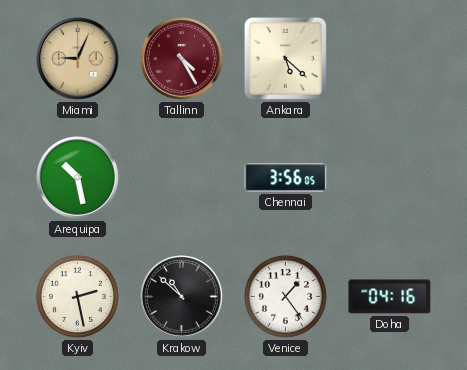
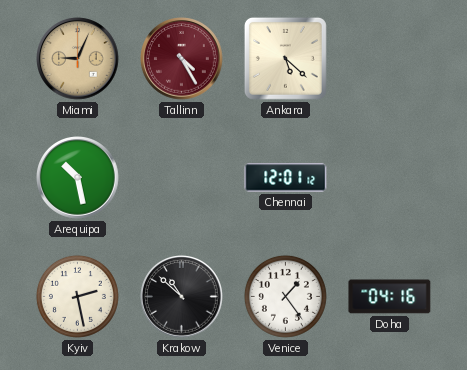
Chennai: 3:56 -> 12:01 (286, 178)
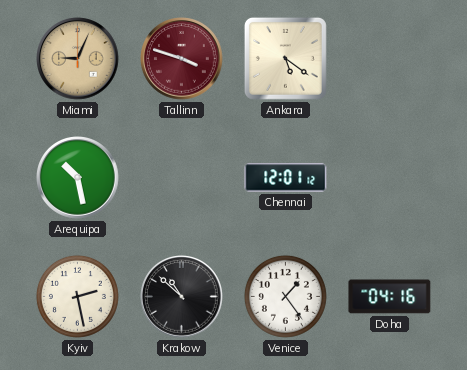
Tallinn: 4:25 -> 3:48 (182, 59)
Ankara: 5:22 -> 5:21 (285, 58)
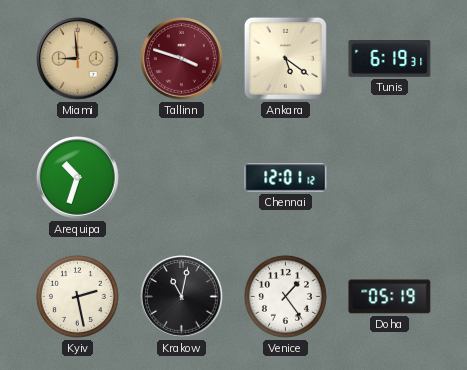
Miami: 9:04 -> 8:59 (78, 59)
Tunis: none -> 6:19 (390, 59)
Arequipa: 10:28 -> 10:33 (78, 178)
Krakow: 10:52 -> 11:02 (182, 297)
Doha: 04:16 -> 05:19 (390, 297)
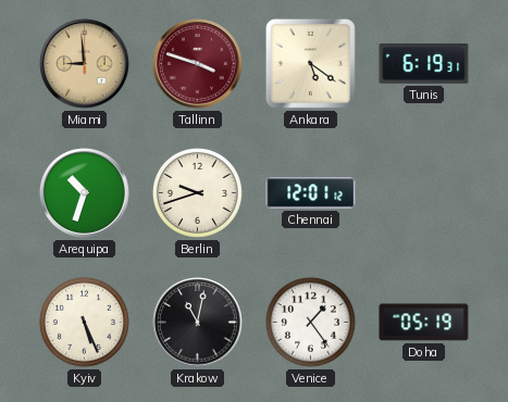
Berlin: none -> 9:42 (197, 192)
Kyiv: 2:28 -> 5:26 (84, 322)
